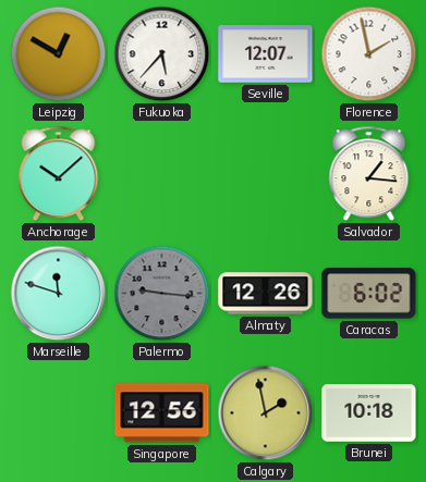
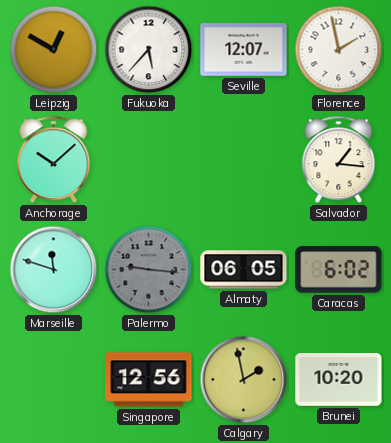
Almaty: 12:26 -> 06:05 (244, 270)
Brunei: 10:18 -> 10:20 (339, 380)
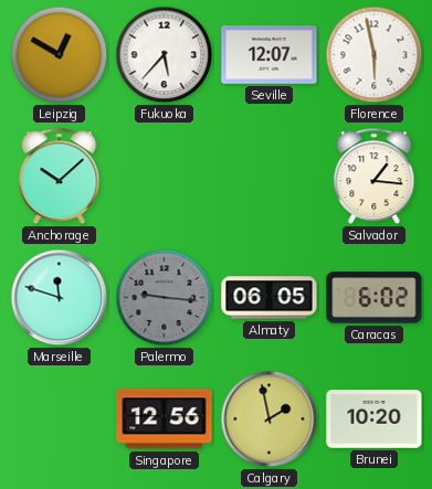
Florence: 1:58 -> 5:58 (375, 55)
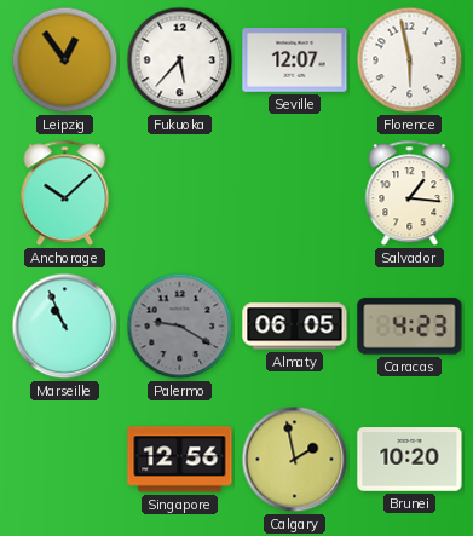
Leipzig: 12:50 -> 12:54 (65, 60)
Marseille: 11:48 -> 10:56 (65, 327)
Palermo: 9:16 -> 9:20 (180, 327)
Caracas: 6:02 -> 4:23 (410, 327)
